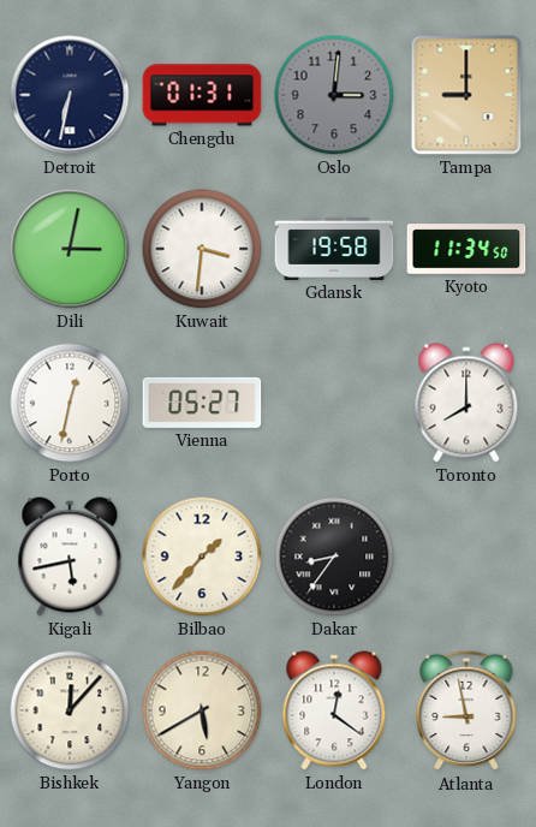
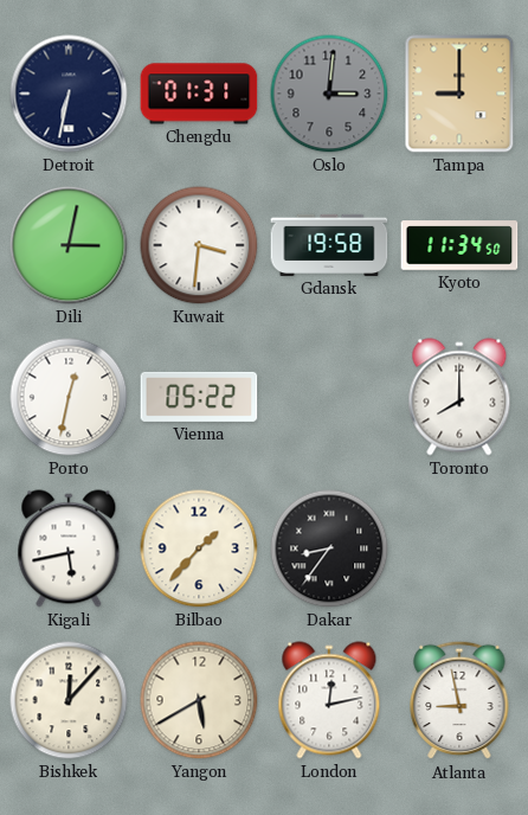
Vienna: 05:27 -> 05:22 (199, 397)
London: 12:21 -> 12:13 (329, 700)
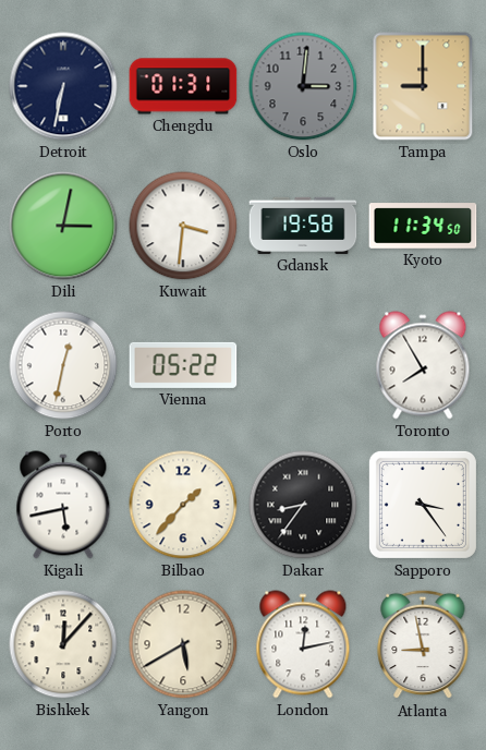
Toronto: 8:00 -> 7:55 (423, 365)
Sapporo: none -> 3:24 (423, 505)
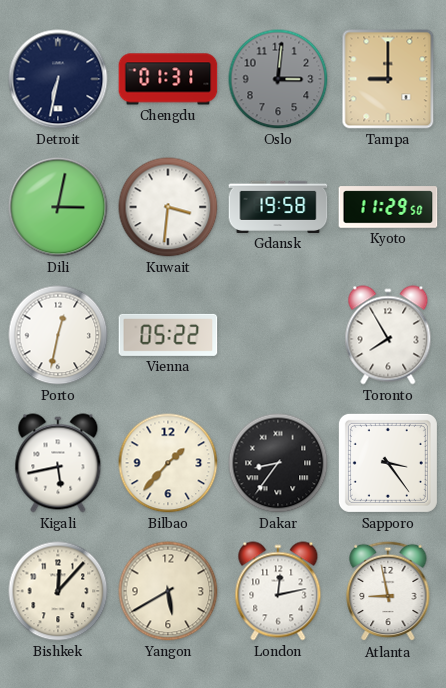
Kyoto: 11:34 -> 11:29 (388, 207)
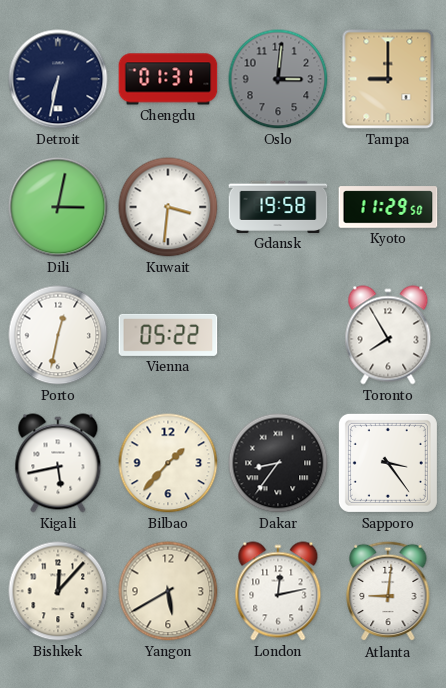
Atlanta: 8:58 -> 9:01 (388, 591)
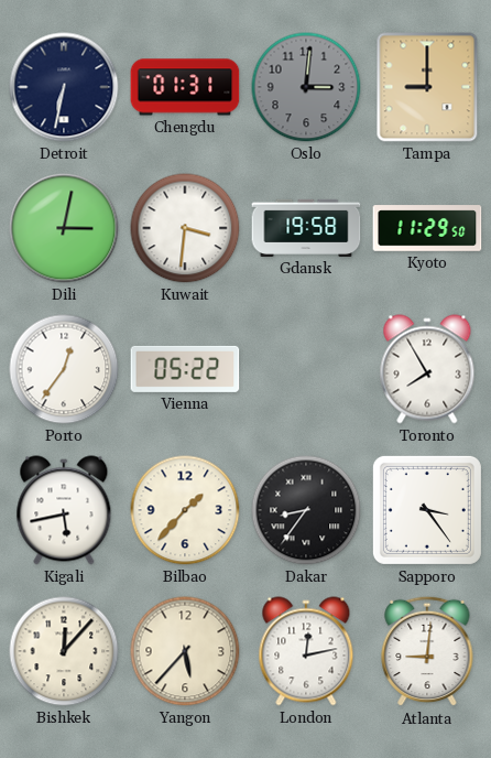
Porto: 12:32 -> 12:36 (64, 369)
Yangon: 5:40 -> 5:37 (185, 651)
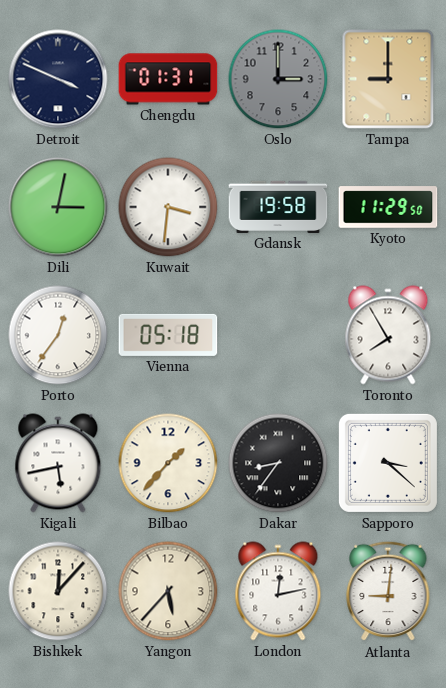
Detroit: 6:32 -> 3:49 (58, 79)
Oslo: 3:01 -> 3:00 (278, 79)
Vienna: 05:22 -> 05:18 (168, 335)
Sapporo: 3:24 -> 3:22 (388, 463)
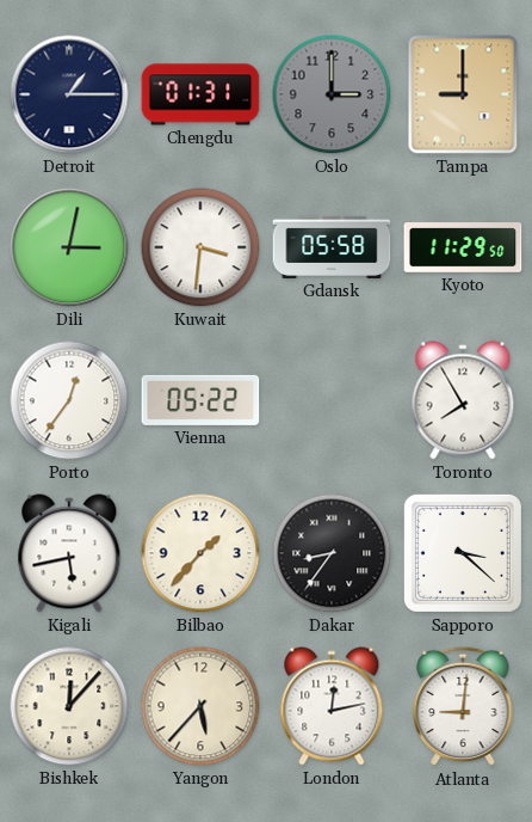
Detroit: 3:49 -> 1:15 (69, 94)
Gdansk: 19:58 -> 05:58 (332, 247)
Vienna: 05:18 -> 05:22 (200, 400)
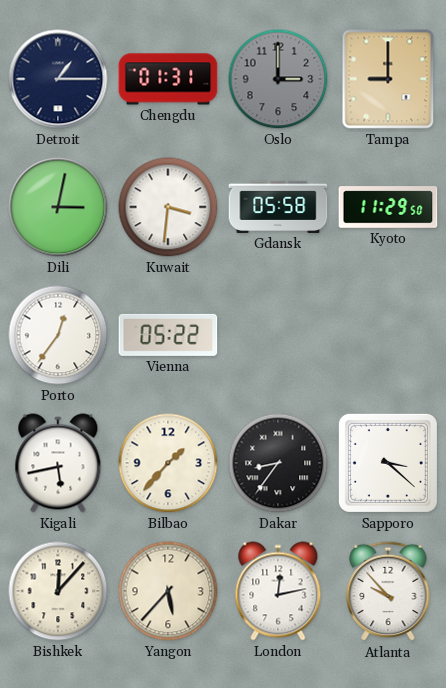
Toronto: 7:55 -> none (463, 400)
Atlanta: 9:01 -> 9:53 (388, 591)
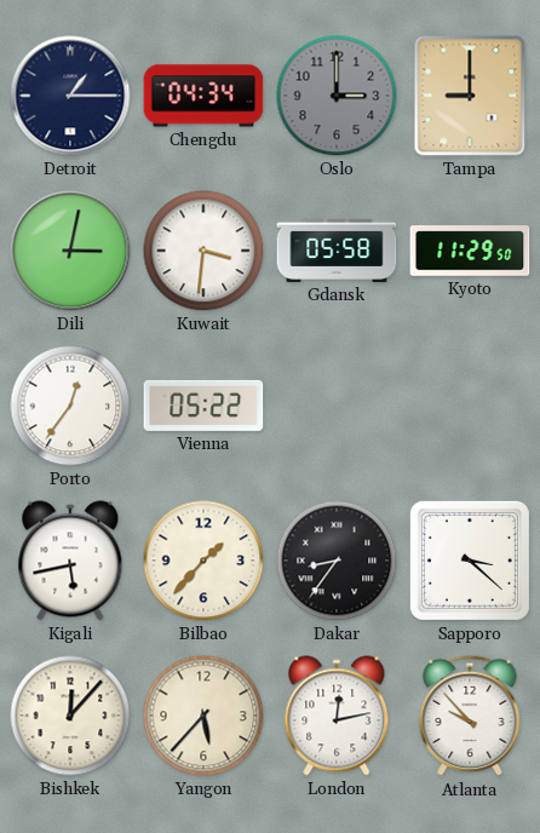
Chengdu: 01:31 -> 04:34 (203, 96)
